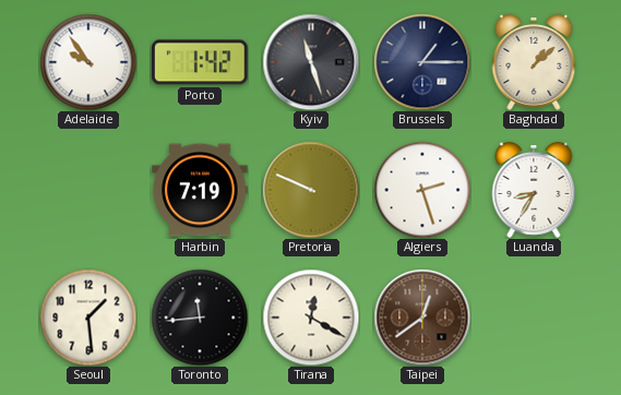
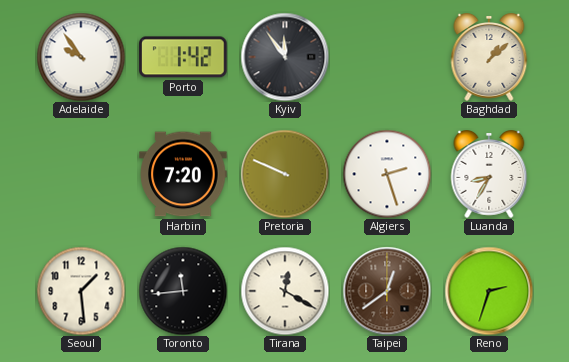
Kyiv: 11:27 -> 11:54 (285, 57)
Brussels: 1:15 -> none (422, 62)
Harbin: 7:19 -> 7:20 (183, 174)
Reno: none -> 2:33 (489, 291)
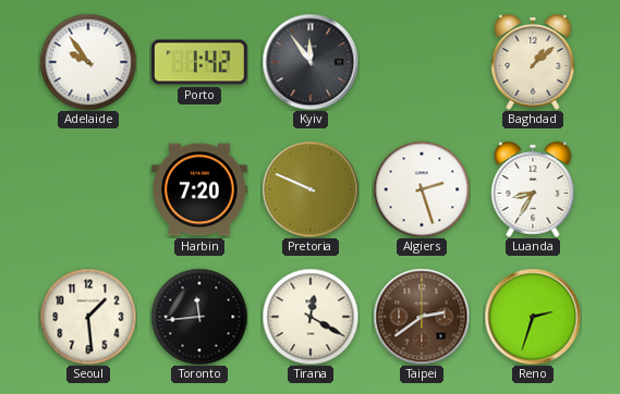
Taipei: 12:39 -> 2:39 (422, 317)
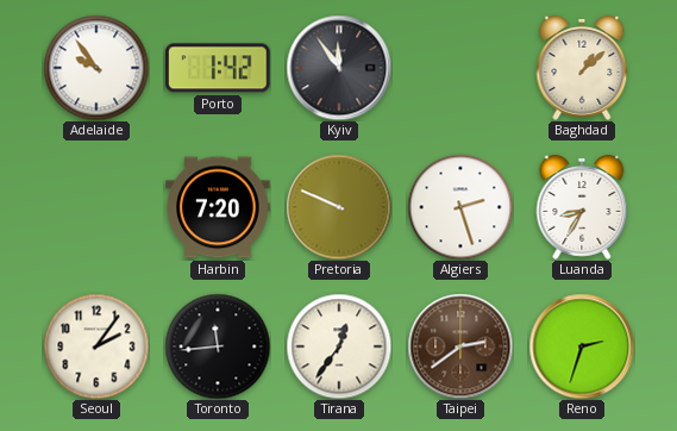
Seoul: 1:29 -> 2:06 (96, 346)
Tirana: 12:20 -> 12:36 (339, 346)
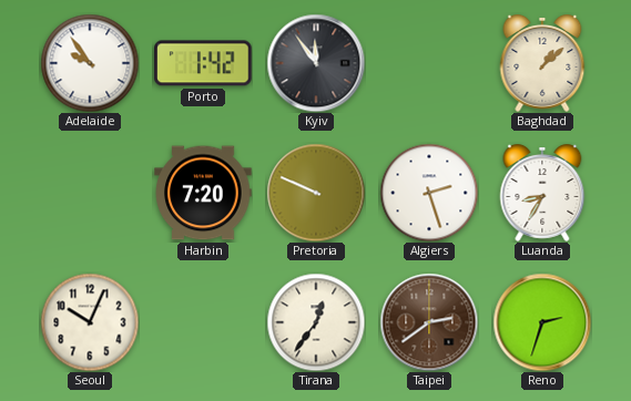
Seoul: 2:06 -> 10:04 (90, 322)
Toronto: 11:44 -> none (218, 346)
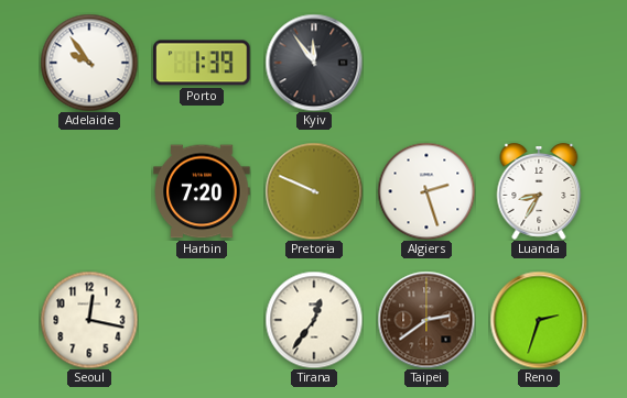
Porto: 1:42 -> 1:39 (202, 63)
Baghdad: 1:08 -> none (542, 64)
Seoul: 10:04 -> 12:17 (89, 320)
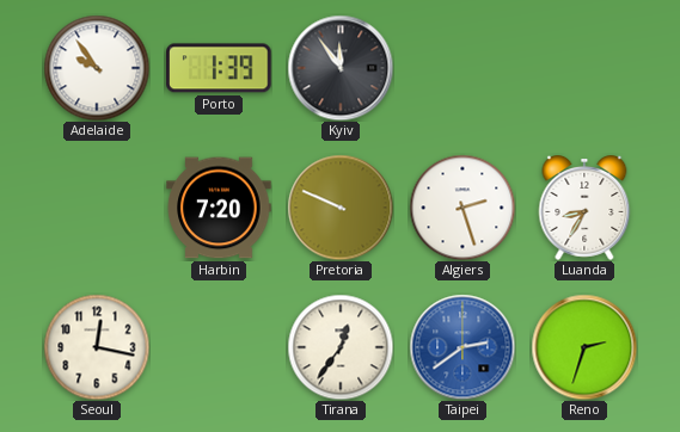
Taipei dial: brown -> blue (462, 347)
